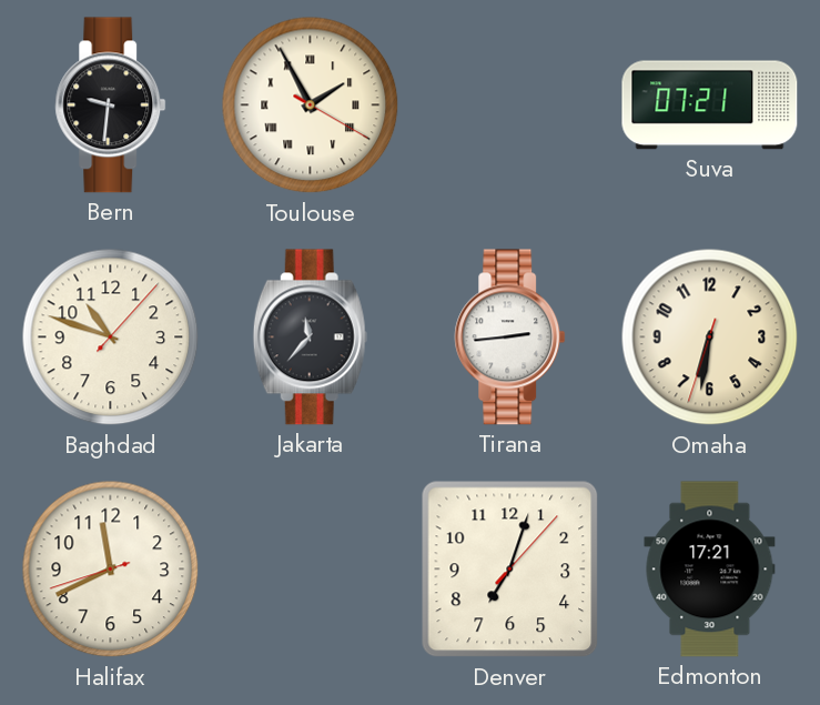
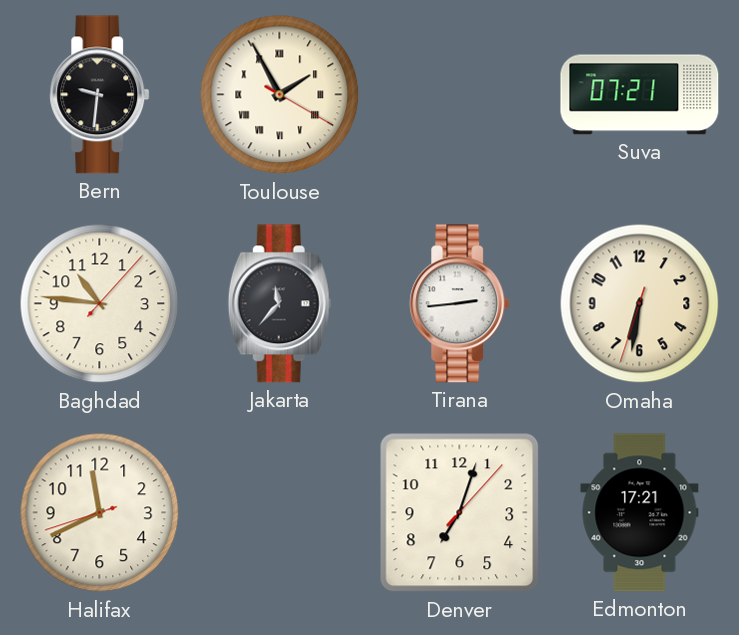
Baghdad: 10:48 -> 10:46 (100, 304)
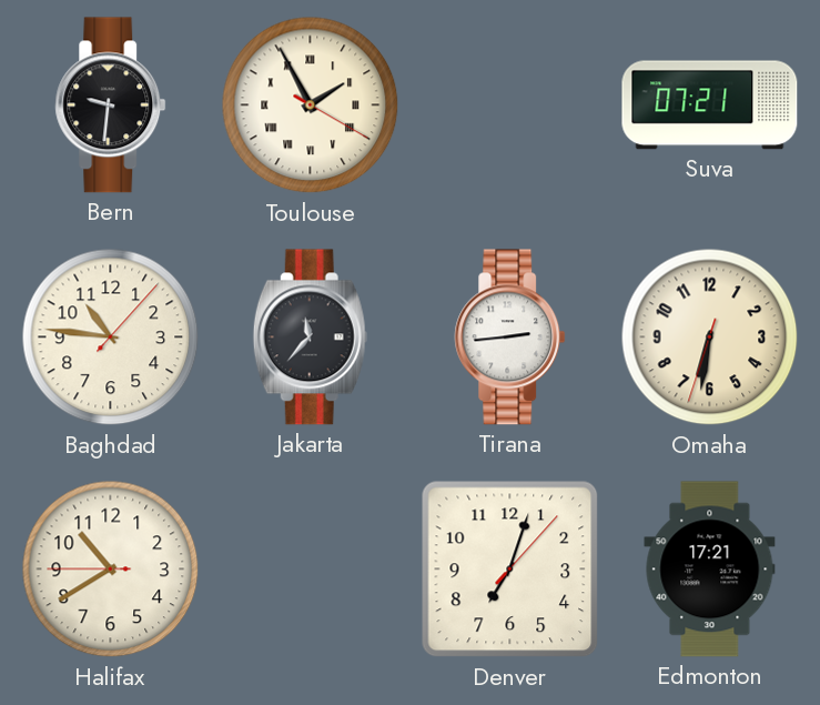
Halifax: 11:40 -> 10:39 (111, 570)
